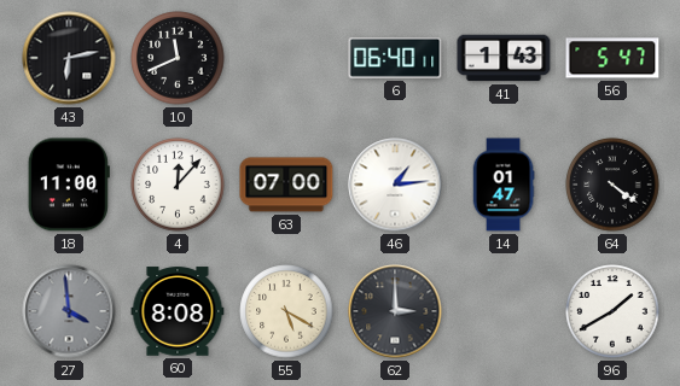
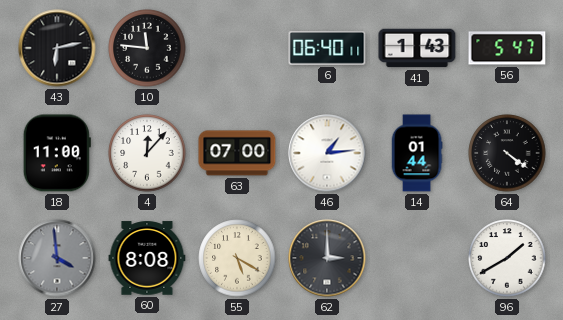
10: 11:41 -> 11:46 (147, 48)
14: 01:47 -> 01:44 (417, 153)
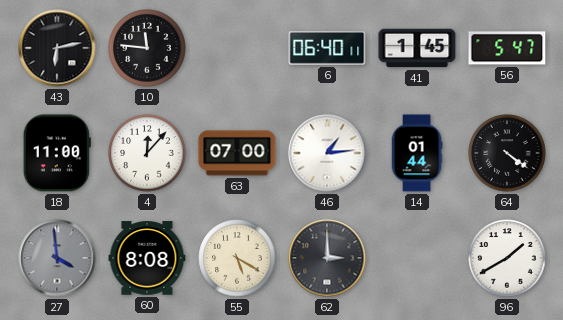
41: 1:43 -> 1:45 (417, 48)
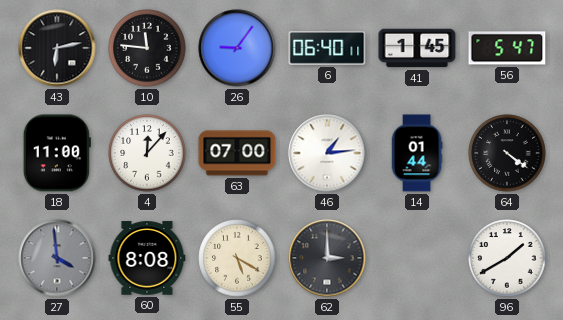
26: none -> 9:06 (237, 48)
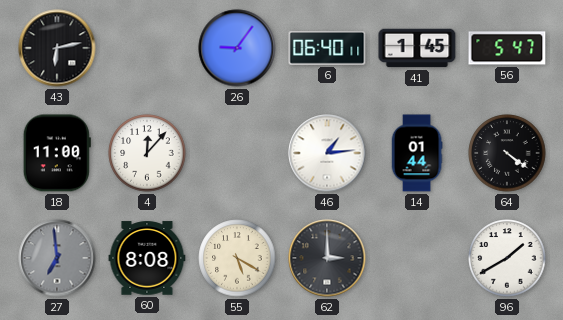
10: 11:46 -> none (147, 48)
63: 07:00 -> none (237, 153)
27: 3:59 -> 6:59 (57, 258)
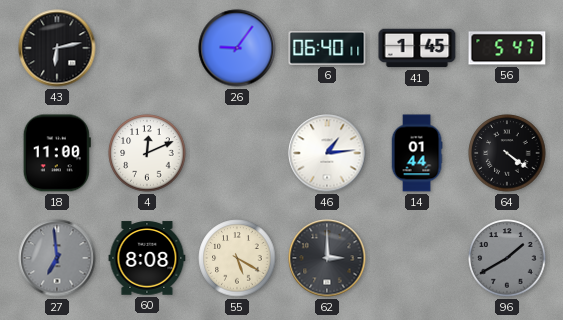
4: 12:07 -> 12:11 (147, 153)
96 dial: white -> grey (507, 258)
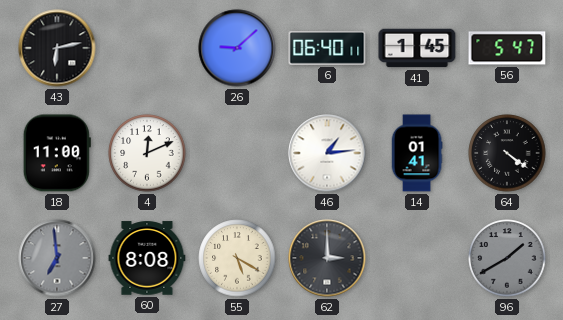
26: 9:06 -> 9:08 (237, 48)
14: 01:44 -> 01:41 (417, 153)
